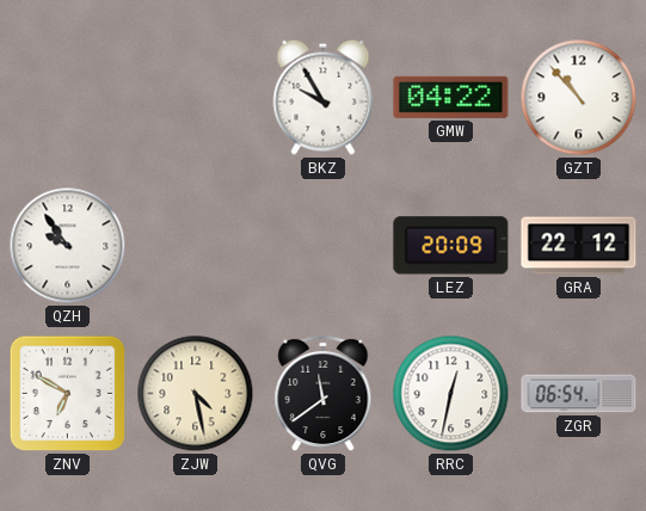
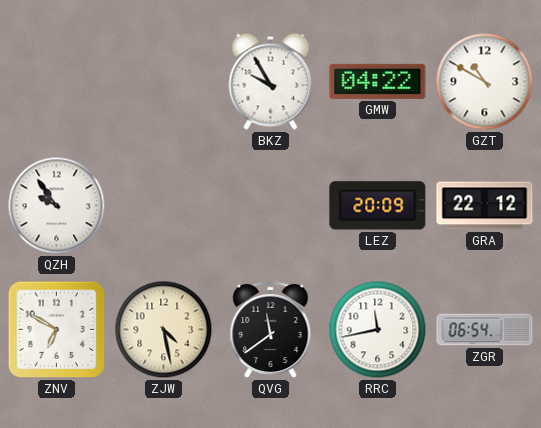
GZT: 10:53 -> 10:50 (485, 82)
RRC: 12:32 -> 11:43 (378, 330)
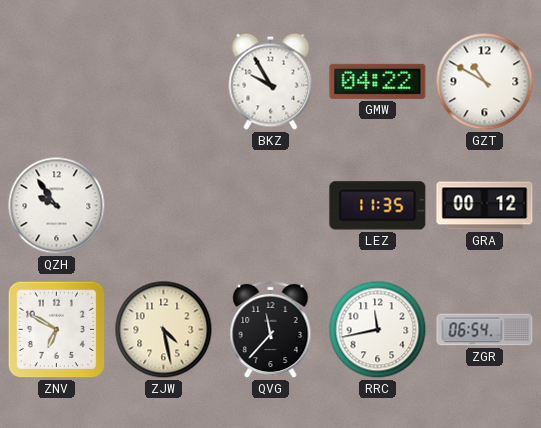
LEZ: 20:09 -> 11:35 (378, 206)
GRA: 22:12 -> 00:12 (485, 206)
QVG: 11:39 -> 11:37 (271, 330)
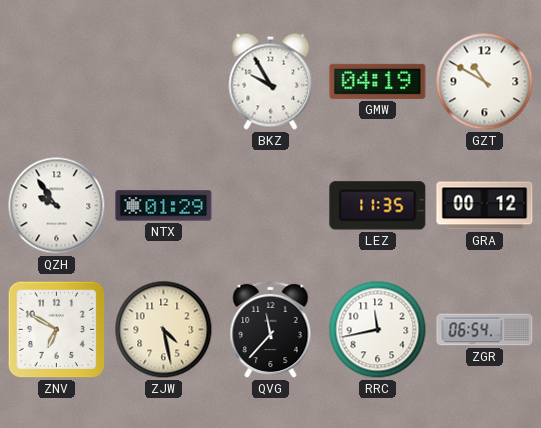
GMW: 04:22 -> 04:19 (378, 81)
NTX: none -> 01:29 (164, 206)
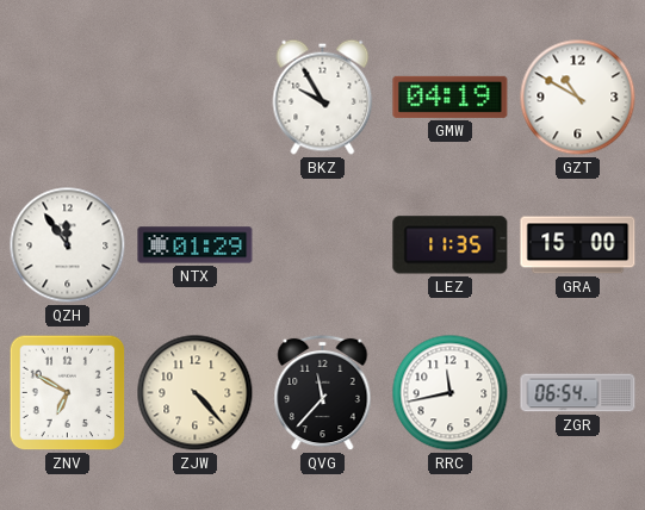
QZH: 9:54 -> 11:54 (68, 245)
GRA: 00:12 -> 15:00 (578, 245)
ZJW: 4:28 -> 4:23 (196, 393)
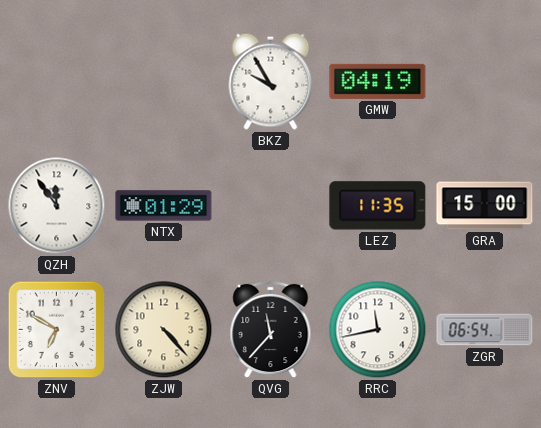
GZT: 10:50 -> none (578, 98)
